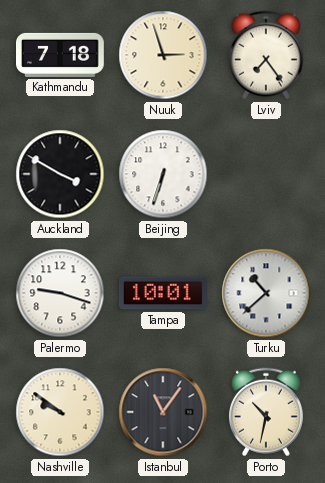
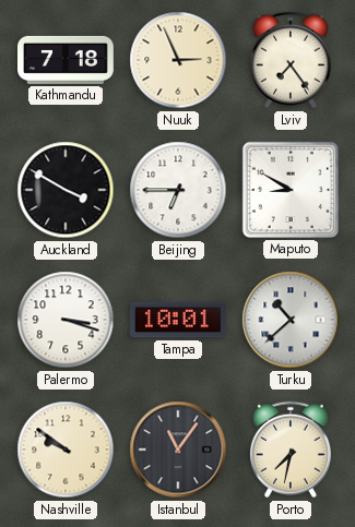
Nuuk: 2:57 -> 2:56 (178, 60)
Beijing: 6:33 -> 6:45 (178, 190)
Maputo: none -> 8:50 (291, 190)
Palermo: 9:18 -> 3:18 (66, 320)
Porto: 10:32 -> 7:32 (291, 450)
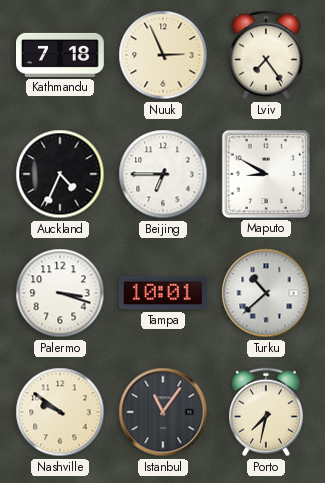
Auckland: 3:50 -> 4:34 (60, 174)
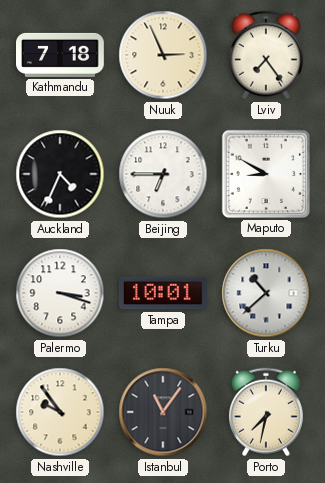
Nashville: 9:51 -> 9:54 (60, 412)
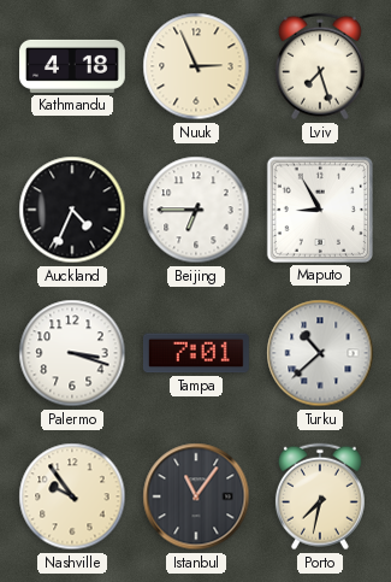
Kathmandu: 7:18 -> 4:18 (73, 66)
Lviv: 7:24 -> 7:27 (320, 66)
Maputo: 8:50 -> 8:55 (320, 210)
Tampa: 10:01 -> 7:01 (196, 353)
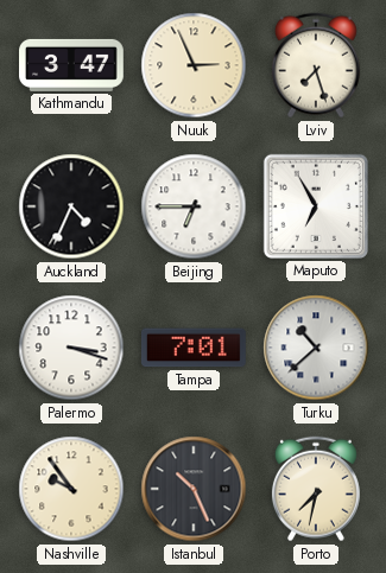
Kathmandu: 4:18 -> 3:47 (72, 65)
Maputo: 8:55 -> 6:55 (316, 206)
Istanbul: 11:06 -> 10:26 (194, 489)
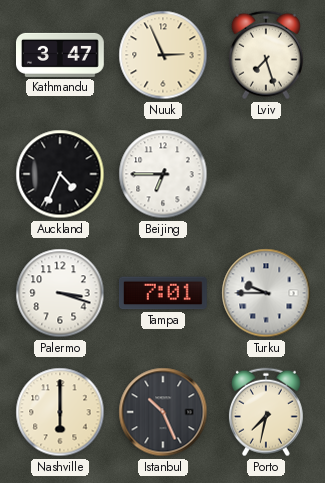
Maputo: 6:55 -> none (316, 206)
Turku: 10:38 -> 9:45 (266, 293)
Nashville: 9:54 -> 6:00 (60, 412)
